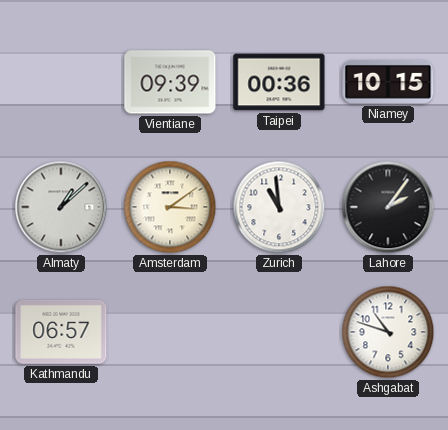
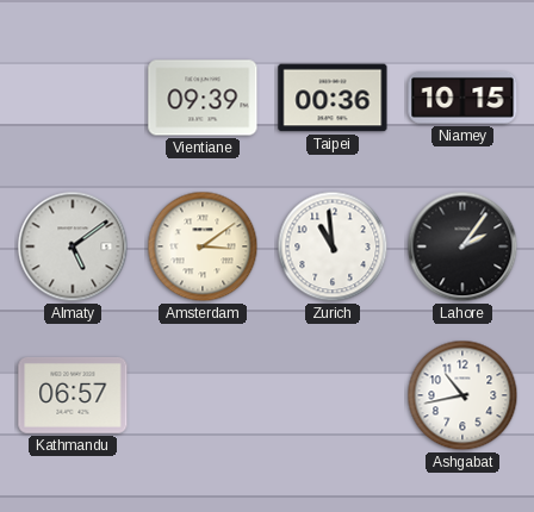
Almaty: 1:08 -> 5:09 (73, 246)
Ashgabat: 10:48 -> 10:43 (462, 395)
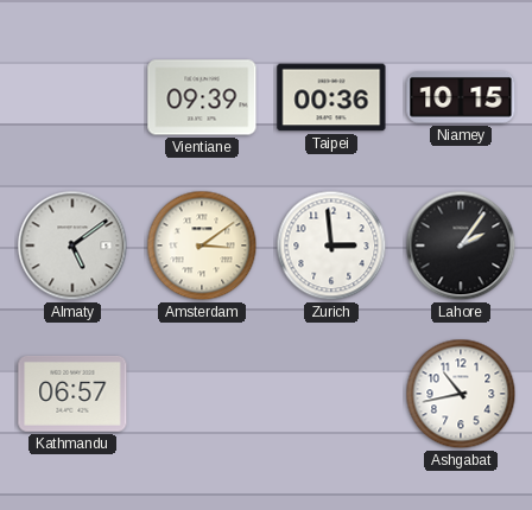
Zurich: 10:59 -> 2:59 (331, 246)
